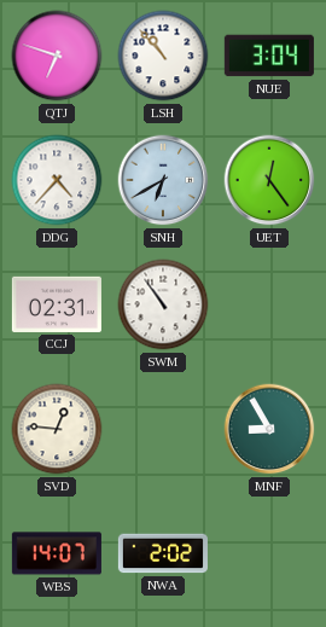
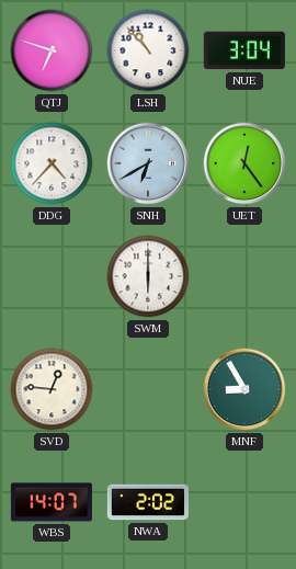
CCJ: 02:31 -> none (57, 304)
SWM: 10:54 -> 6:00 (148, 276)
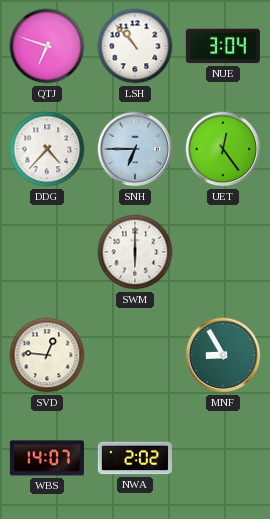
SNH: 6:40 -> 6:45 (135, 149)
